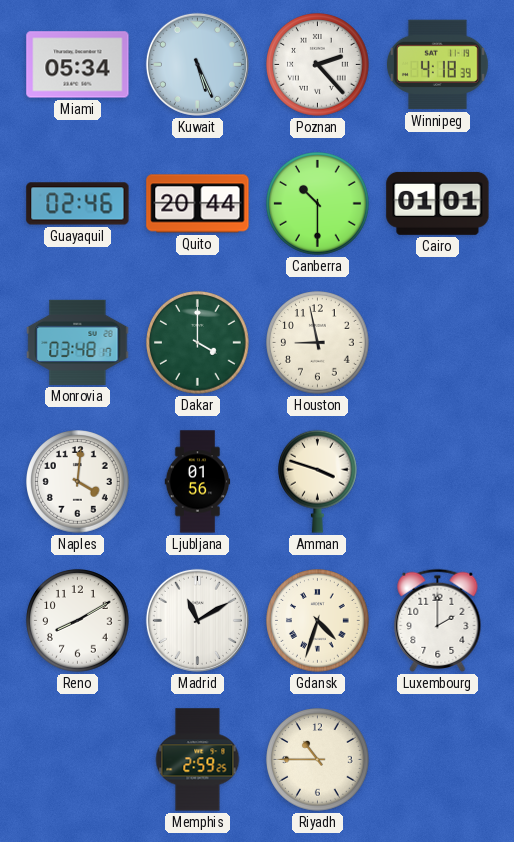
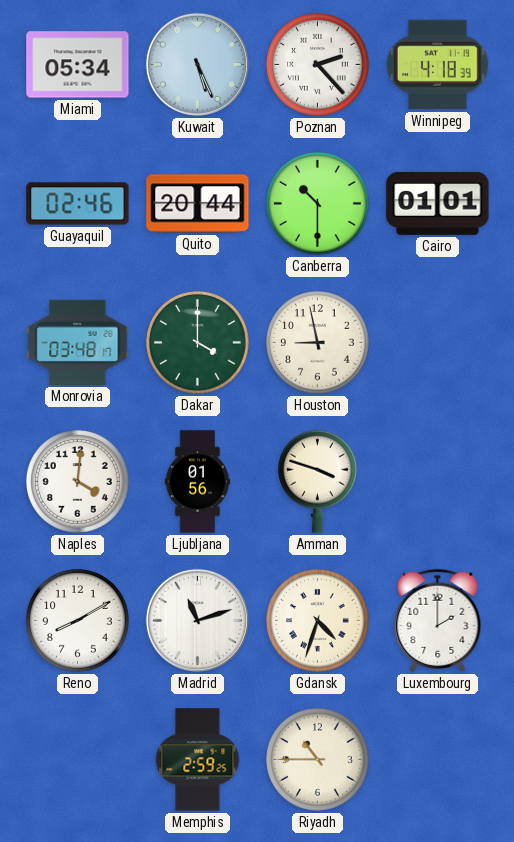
Madrid: 11:10 -> 11:12 (197, 620)
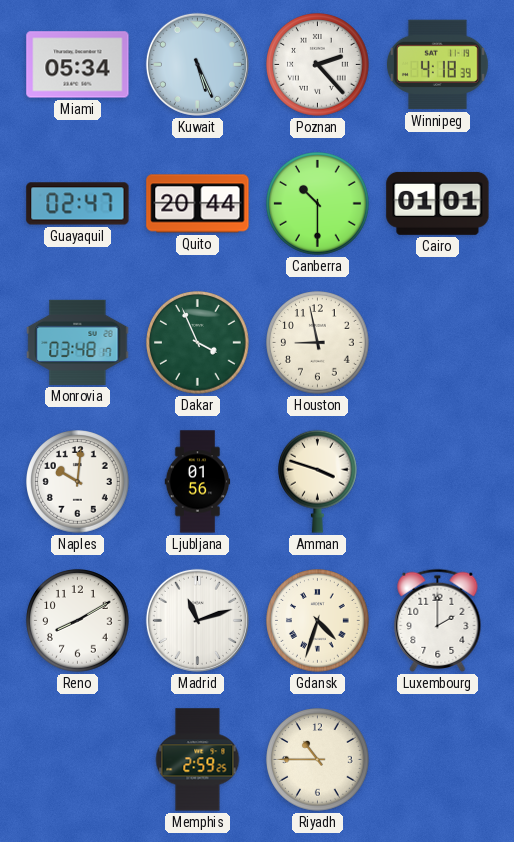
Guayaquil: 02:46 -> 02:47 (78, 204)
Dakar: 4:00 -> 3:56 (198, 343)
Naples: 4:01 -> 10:01 (78, 482)
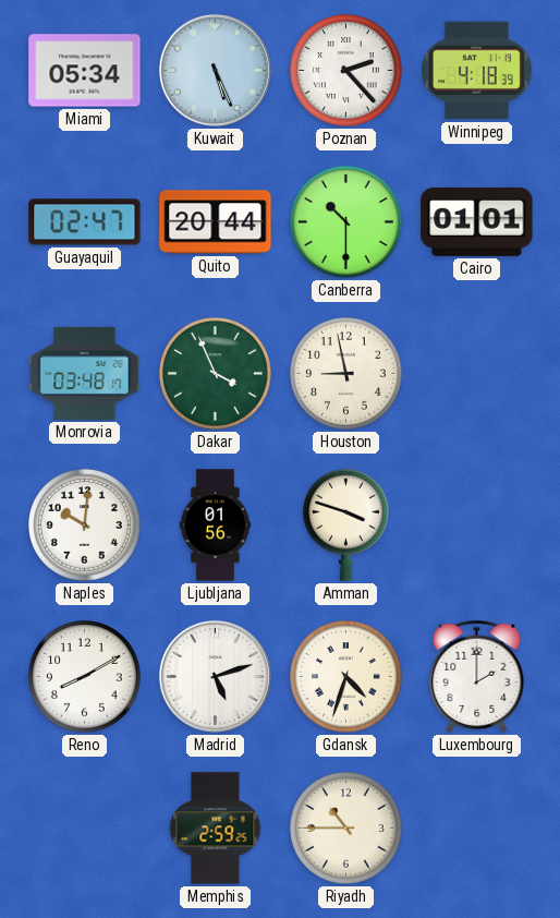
Madrid: 11:12 -> 5:12 (215, 676)
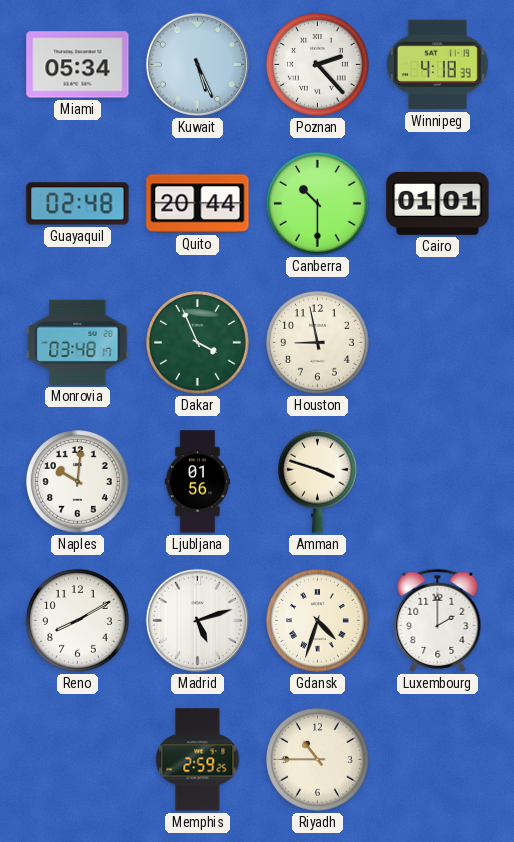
Guayaquil: 02:47 -> 02:48 (78, 204)
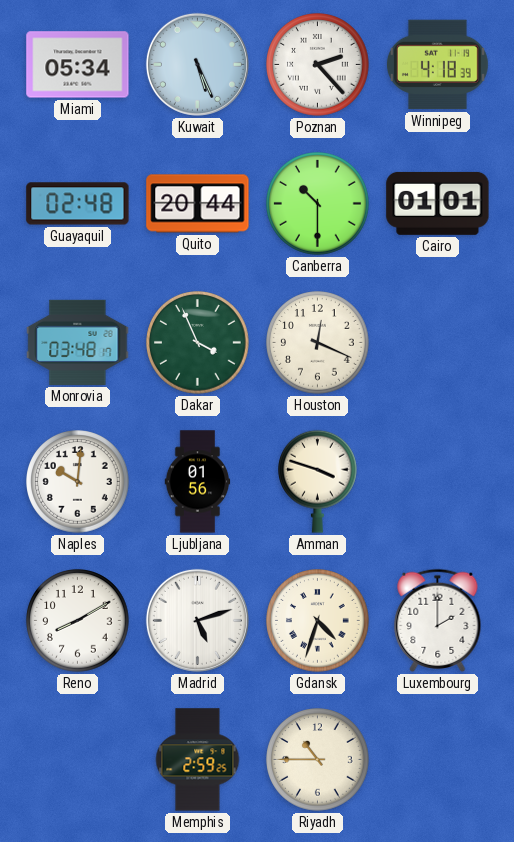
Houston: 8:58 -> 12:19 (318, 343)
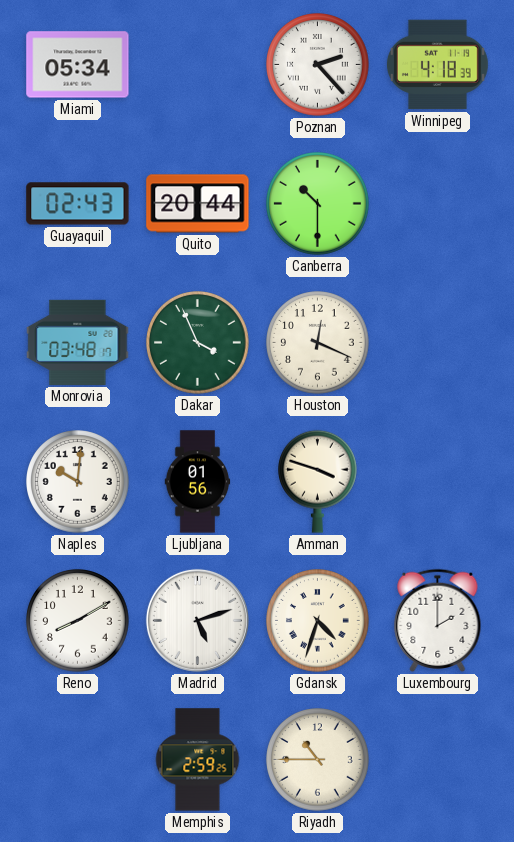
Kuwait: 5:26 -> none (197, 64)
Guayaquil: 02:48 -> 02:43 (78, 204)
Cairo: 01:01 -> none (438, 203)
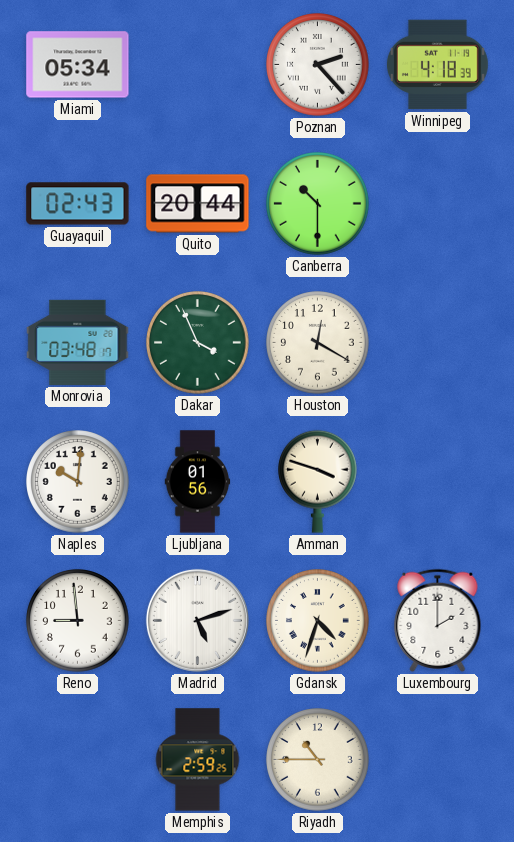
Houston: 12:19 -> 12:20 (318, 343)
Reno: 8:10 -> 8:59 (78, 621)
